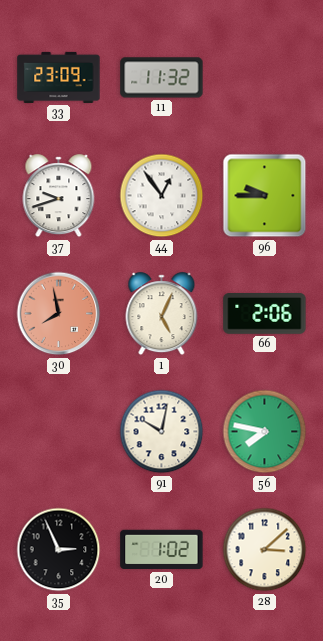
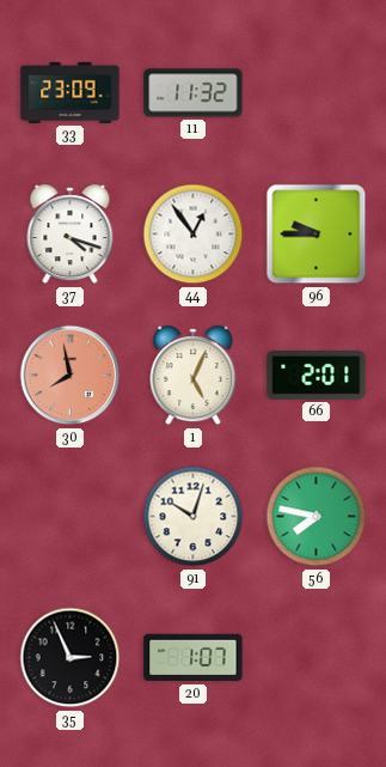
37: 9:42 -> 4:18 (71, 235)
66: 2:06 -> 2:01 (317, 376)
91: 10:02 -> 10:03 (194, 517)
20: 1:02 -> 1:07 (194, 658)
28: 3:08 -> none (265, 550)
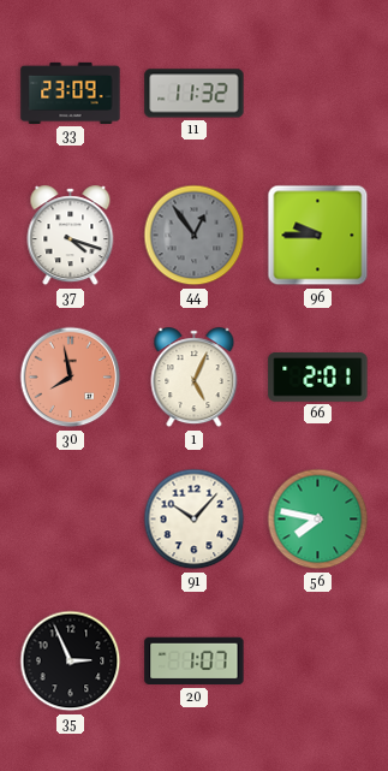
44 dial: white -> grey (195, 236)
91: 10:03 -> 10:07 (195, 520)
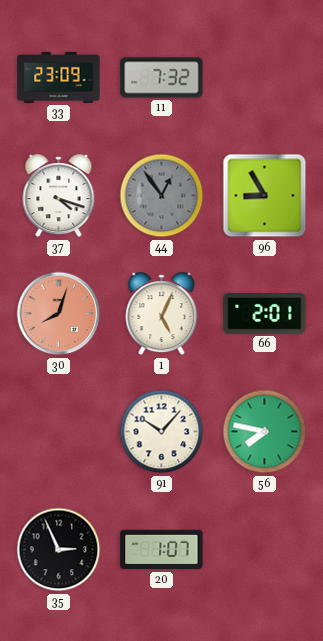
11: 11:32 -> 7:32 (162, 78)
96: 9:45 -> 8:55 (265, 196)
30: 7:58 -> 8:03 (59, 314)
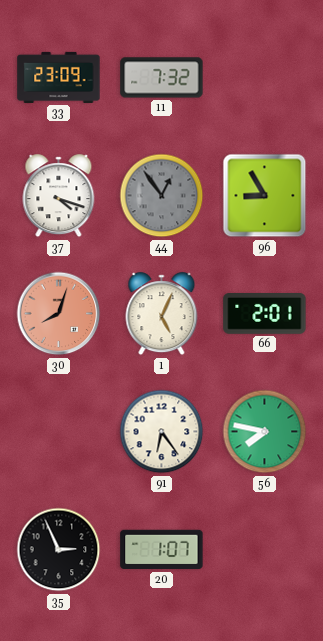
91: 10:07 -> 6:24 (162, 432)
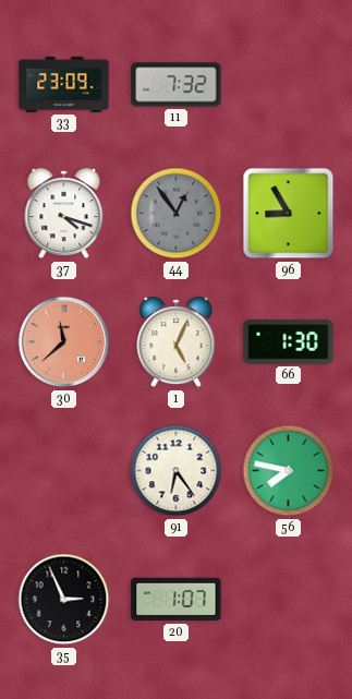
30: 8:03 -> 11:38 (64, 342)
66: 2:01 -> 1:30 (289, 342)
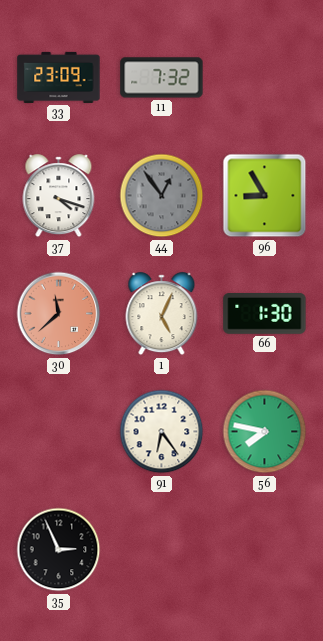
20: 1:07 -> none (177, 600)
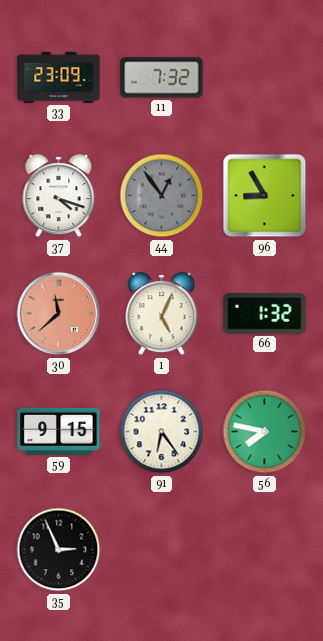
66: 1:30 -> 1:32 (265, 314)
59: none -> 9:15 (59, 431)
